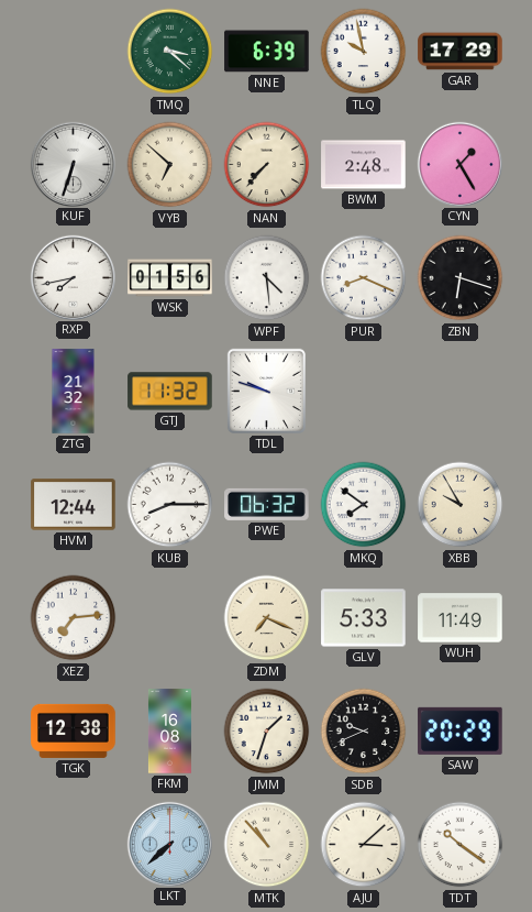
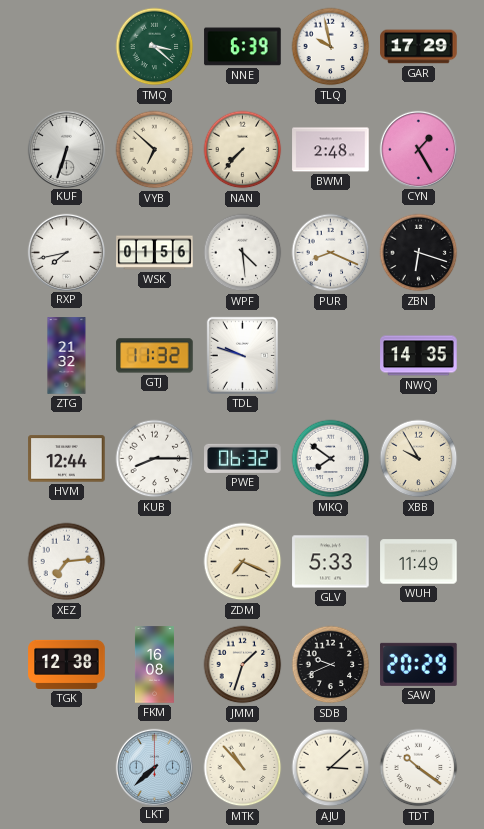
NWQ: none -> 14:35 (419, 356)
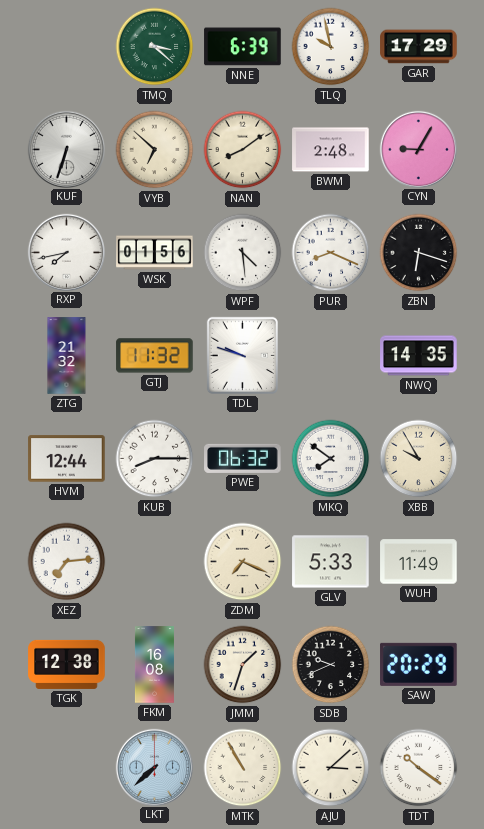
NAN: 7:37 -> 8:09 (243, 150)
CYN: 1:25 -> 9:05 (418, 149)
MTK: 10:53 -> 10:55 (243, 768)
